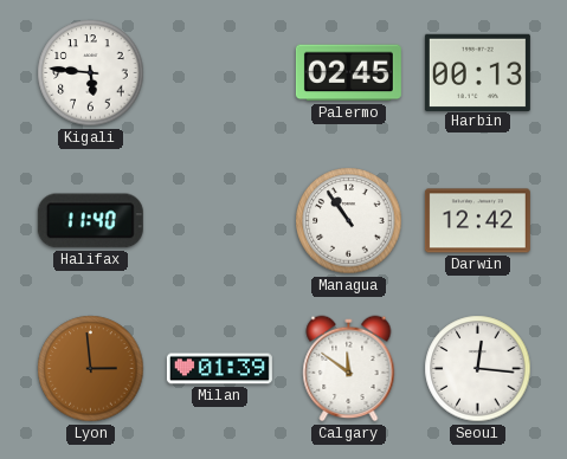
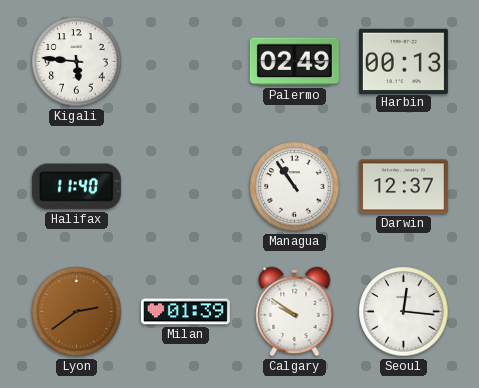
Palermo: 02:45 -> 02:49 (294, 62)
Darwin: 12:42 -> 12:37 (403, 187)
Lyon: 2:59 -> 2:39 (77, 312)
Calgary: 11:51 -> 9:51 (295, 312)
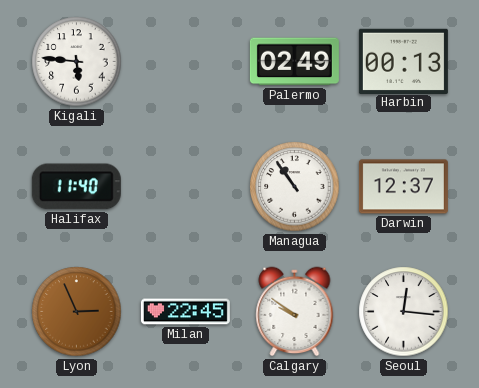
Lyon: 2:39 -> 2:56 (77, 312)
Milan: 01:39 -> 22:45 (185, 312)
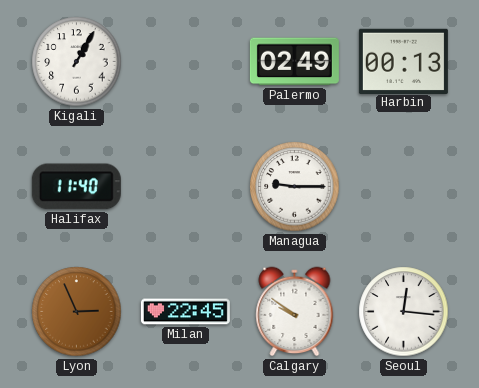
Kigali: 5:46 -> 1:05 (77, 62)
Managua: 10:54 -> 9:15 (295, 187)
Darwin: 12:37 -> none (403, 187)
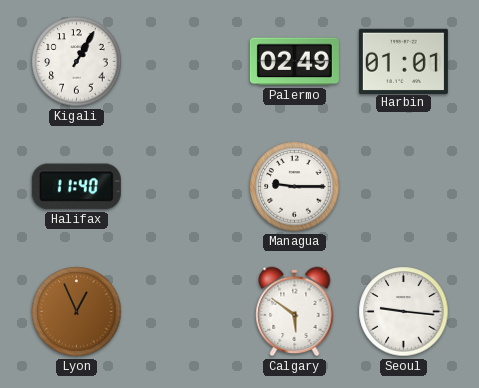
Harbin: 00:13 -> 01:01 (403, 61)
Lyon: 2:56 -> 12:56 (77, 312)
Milan: 22:45 -> none (185, 312)
Calgary: 9:51 -> 5:51 (295, 312)
Seoul: 12:16 -> 9:16 (404, 312)
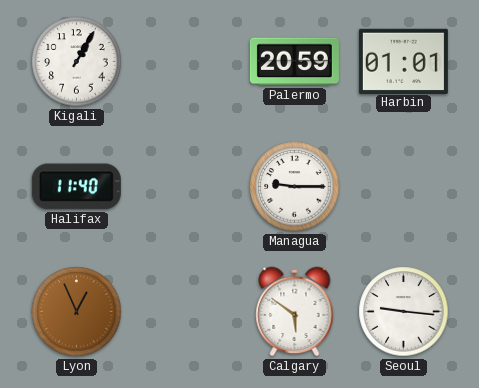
Palermo: 02:49 -> 20:59 (294, 62)
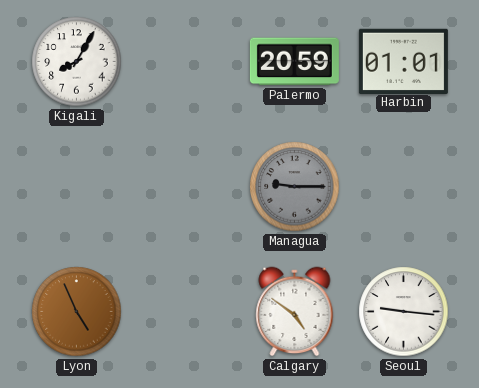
Kigali: 1:05 -> 8:05 (77, 62)
Halifax: 11:40 -> none (76, 187)
Managua dial: white -> grey (295, 187)
Lyon: 12:56 -> 4:56 (77, 312)
Calgary: 5:51 -> 4:51 (295, 312)
